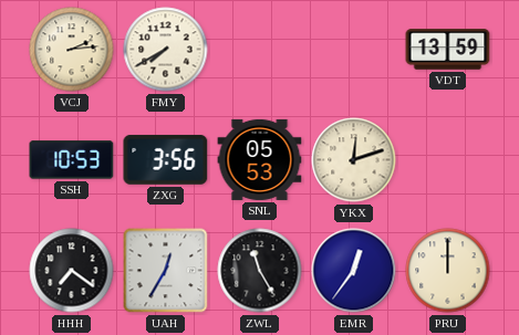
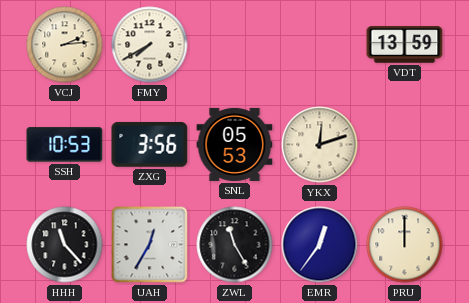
HHH: 7:21 -> 11:23 (65, 245)
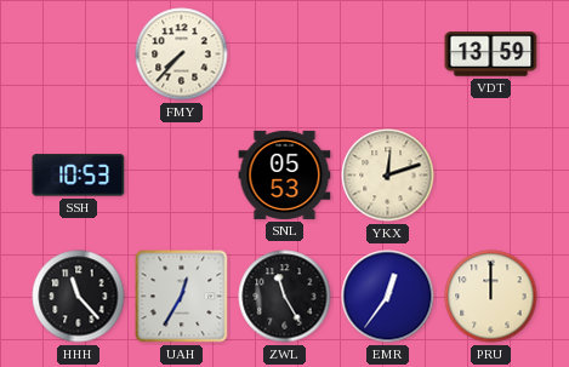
VCJ: 2:14 -> none (65, 45)
FMY: 7:40 -> 7:37 (182, 55)
ZXG: 3:56 -> none (150, 145)
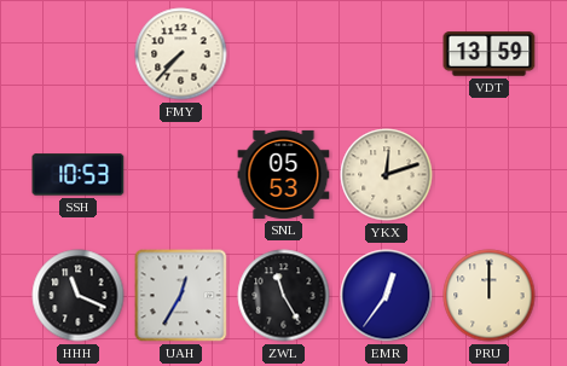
HHH: 11:23 -> 11:19 (79, 296)
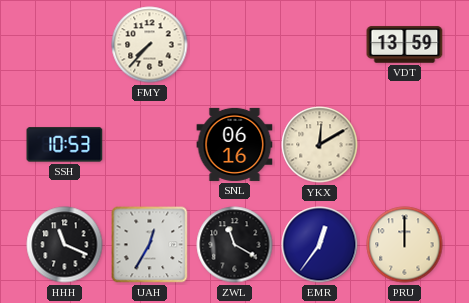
SNL: 05:53 -> 06:16 (235, 144)
YKX: 12:12 -> 12:10 (320, 145)
ZWL: 11:25 -> 11:20 (235, 245)
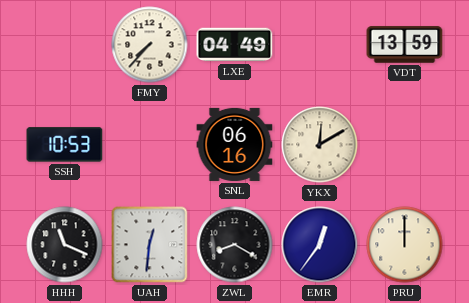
LXE: none -> 04:49 (235, 45)
UAH: 12:35 -> 12:31 (150, 245)
ZWL: 11:20 -> 8:20 (235, 245)
